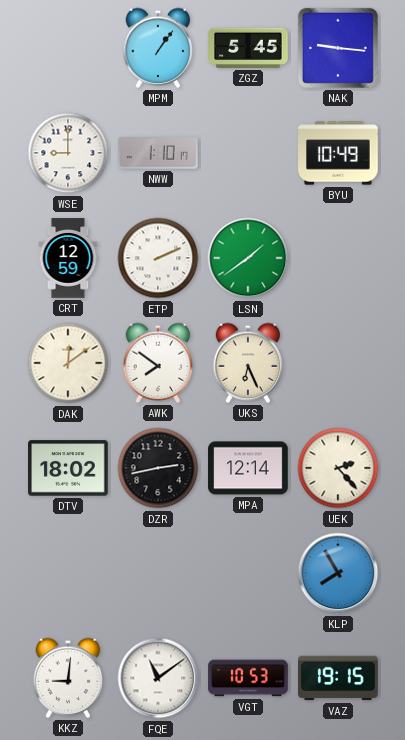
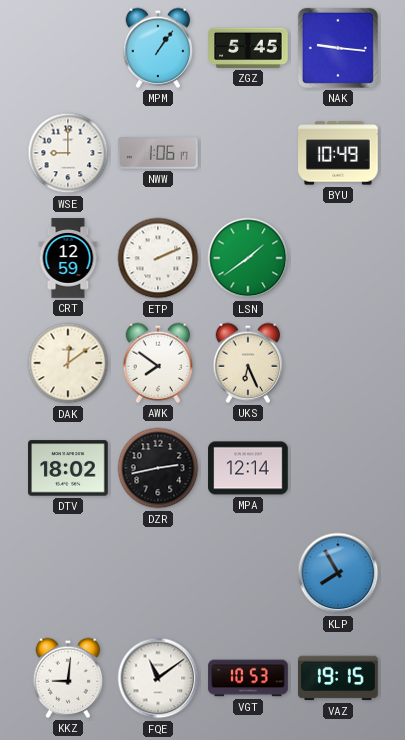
NWW: 1:10 -> 1:06 (159, 154)
UEK: 2:23 -> none (338, 468)
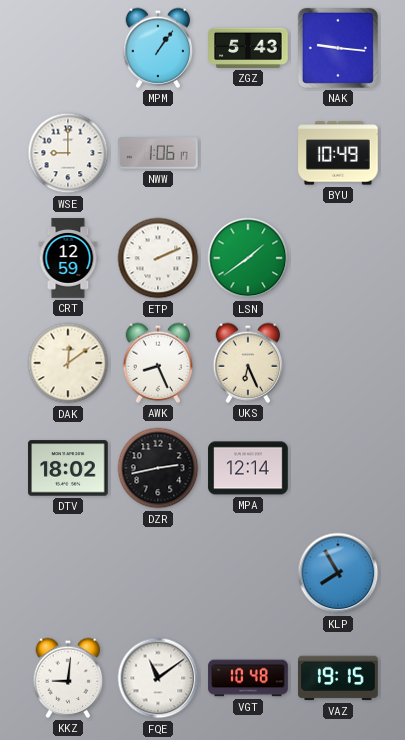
ZGZ: 5:45 -> 5:43 (248, 48)
AWK: 7:51 -> 8:26 (158, 363)
VGT: 10:53 -> 10:48 (248, 678)
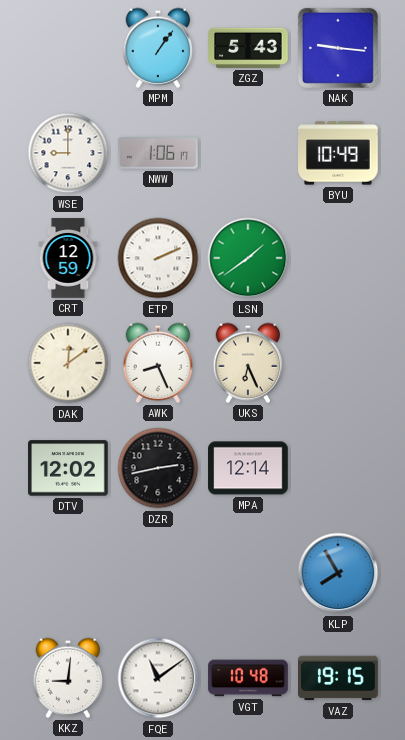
DTV: 18:02 -> 12:02 (68, 468)
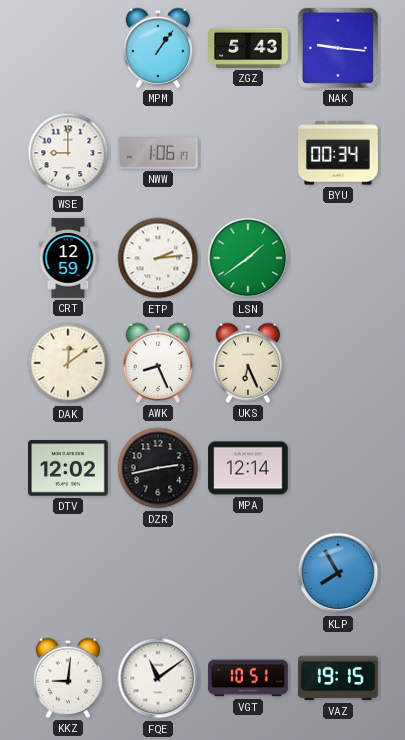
BYU: 10:49 -> 00:34 (338, 153)
ETP: 2:11 -> 2:14 (158, 258)
VGT: 10:48 -> 10:51 (248, 678)
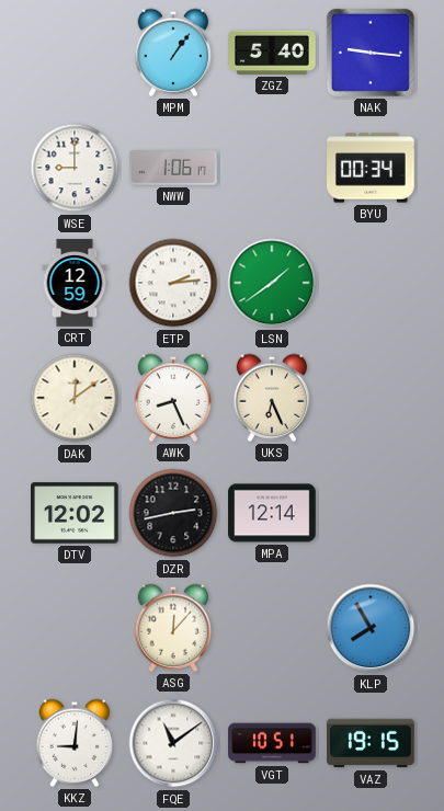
ZGZ: 5:43 -> 5:40 (272, 53)
ASG: none -> 12:07 (173, 628)
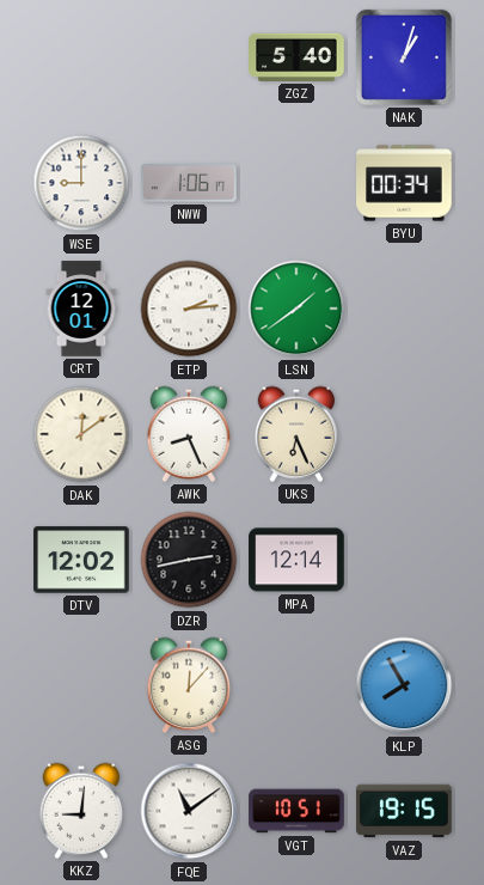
MPM: 1:06 -> none (173, 53)
NAK: 9:16 -> 1:03 (404, 57)
CRT: 12:59 -> 12:01 (81, 309)
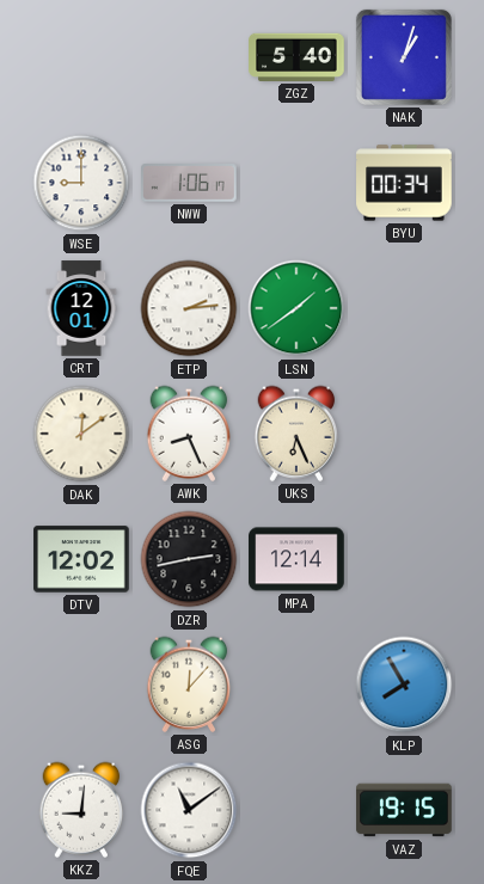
VGT: 10:51 -> none (296, 811)
